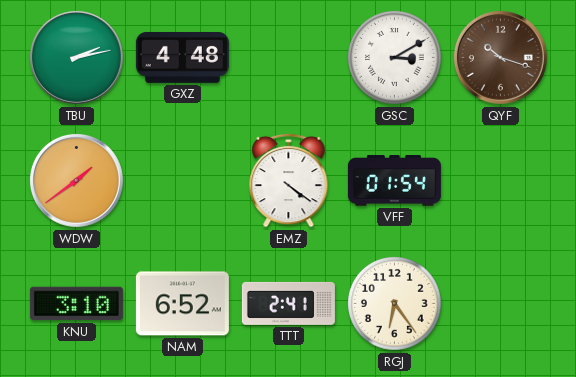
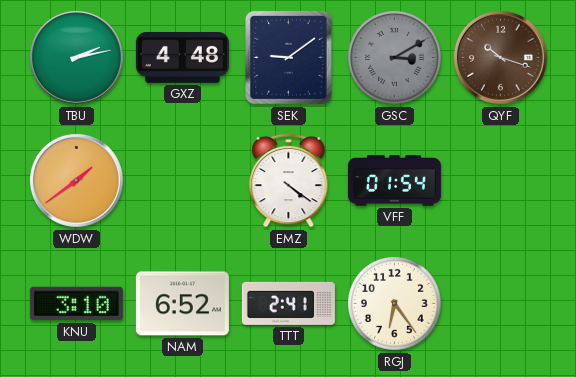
SEK: none -> 9:09 (289, 58)
GSC dial: white -> grey (395, 58)
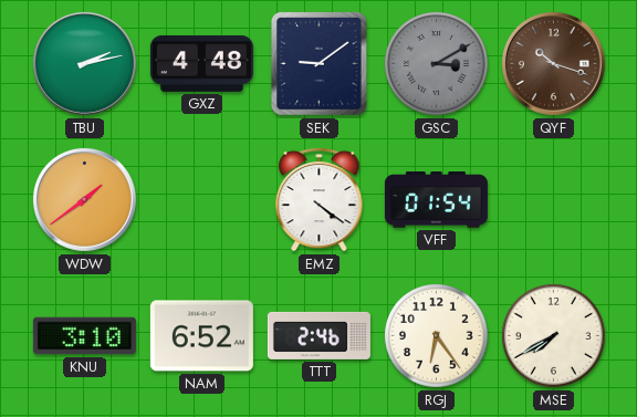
TTT: 2:41 -> 2:46 (318, 335)
MSE: none -> 7:40 (554, 336)
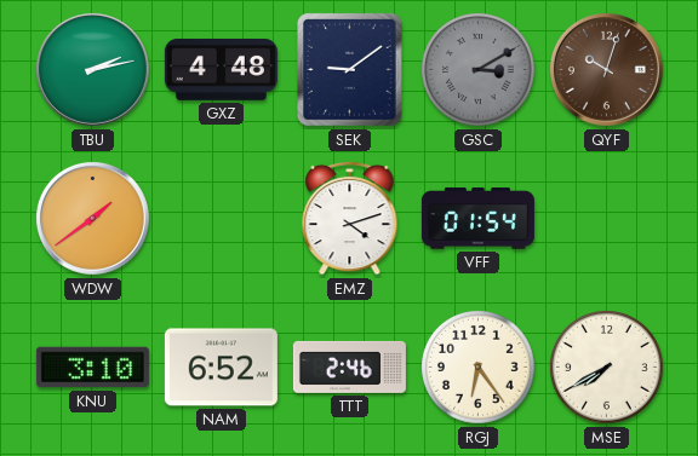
QYF: 10:18 -> 10:03 (606, 69)
EMZ: 4:21 -> 4:12 (350, 218)
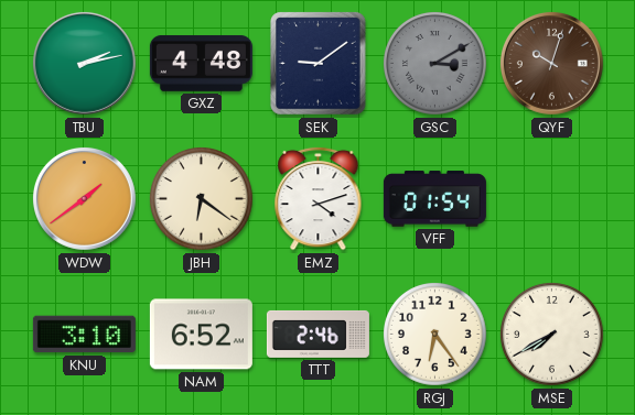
JBH: none -> 6:21 (202, 199)
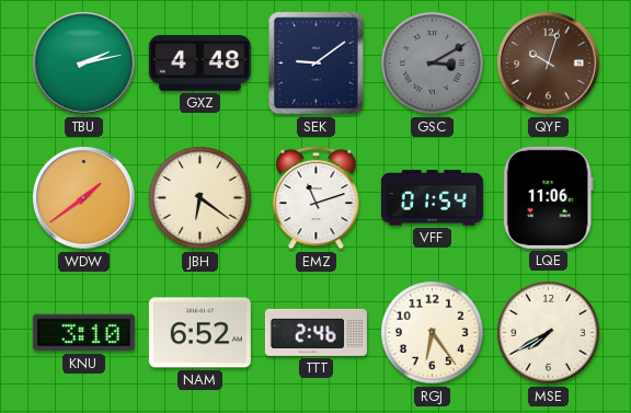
EMZ: 4:12 -> 11:12 (317, 197)
LQE: none -> 11:06 (548, 197)
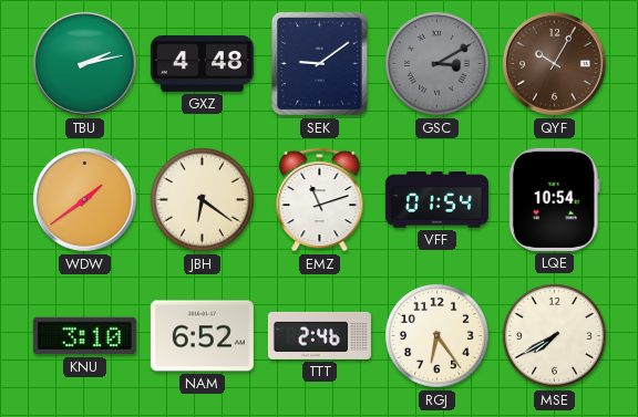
QYF: 10:03 -> 10:05 (554, 63)
LQE: 11:06 -> 10:54 (554, 199)
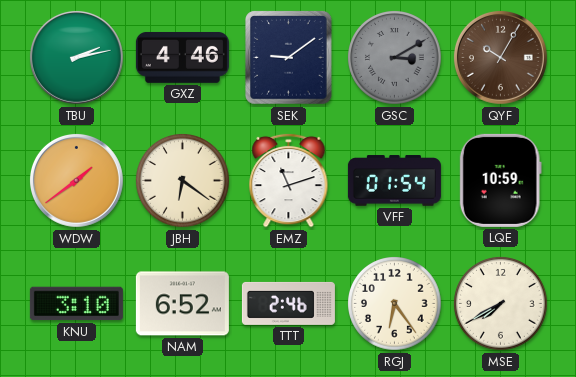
GXZ: 4:48 -> 4:46 (182, 58)
LQE: 10:54 -> 10:59 (500, 180)
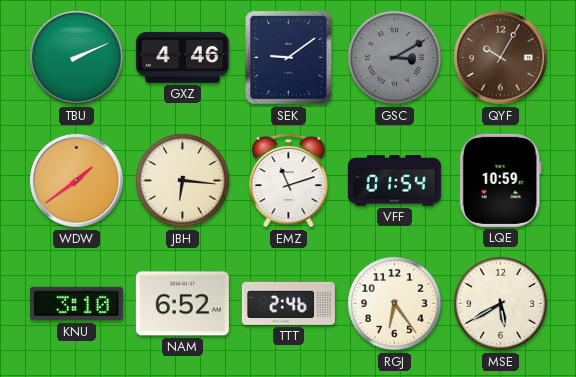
TBU: 2:13 -> 2:11 (76, 57)
JBH: 6:21 -> 6:16 (183, 181)
MSE: 7:40 -> 5:40 (501, 304)
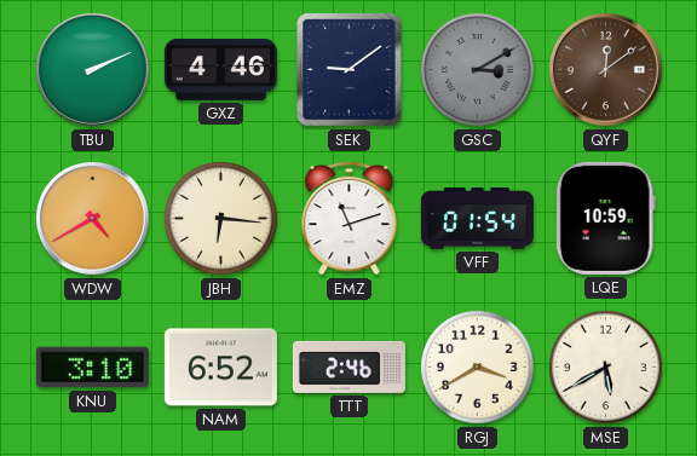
QYF: 10:05 -> 12:09 (605, 69)
WDW: 1:39 -> 4:40 (92, 218)
RGJ: 6:24 -> 3:40 (478, 368)
